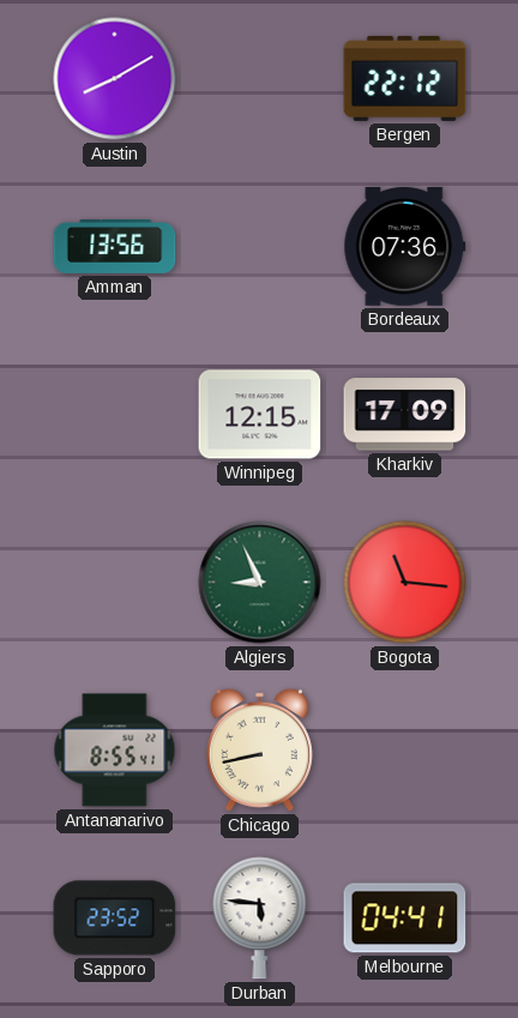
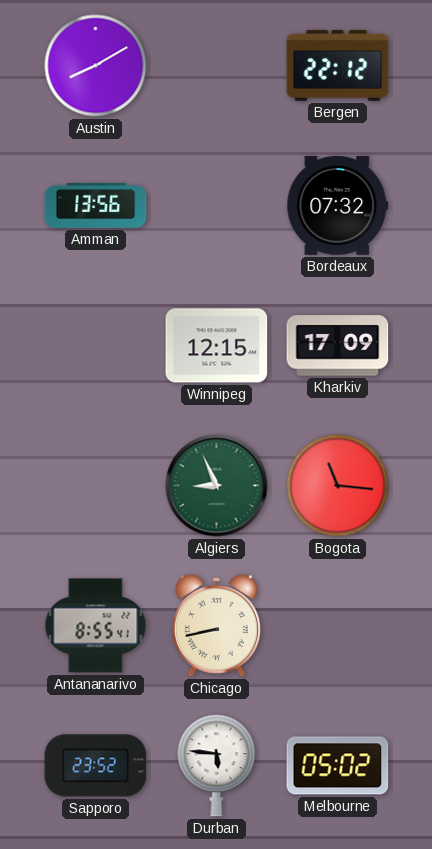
Bordeaux: 07:36 -> 07:32 (338, 205)
Melbourne: 04:41 -> 05:02 (338, 766)
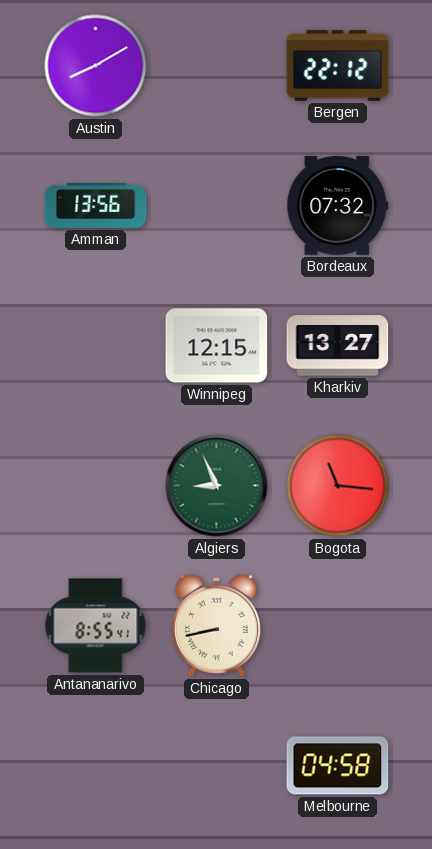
Kharkiv: 17:09 -> 13:27 (338, 346)
Sapporo: 23:52 -> none (96, 766)
Durban: 5:46 -> none (217, 766)
Melbourne: 05:02 -> 04:58 (338, 766)
